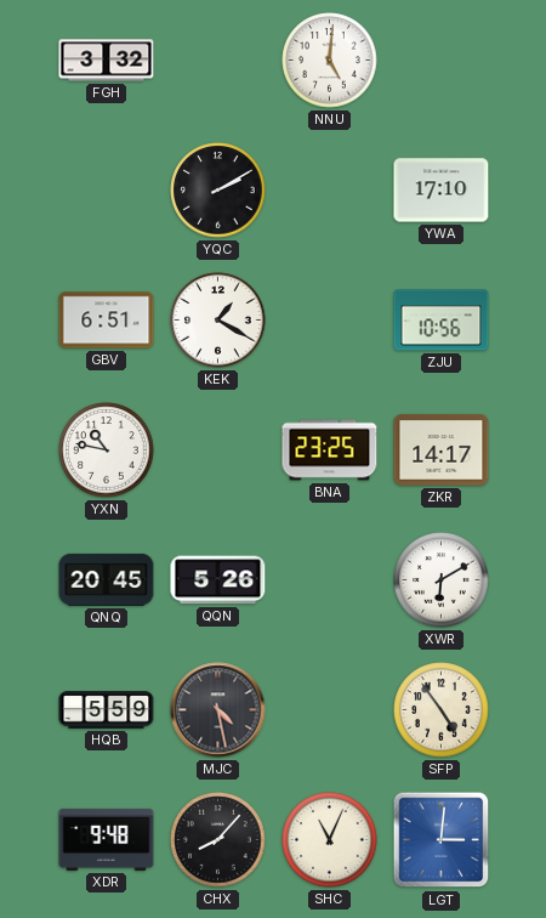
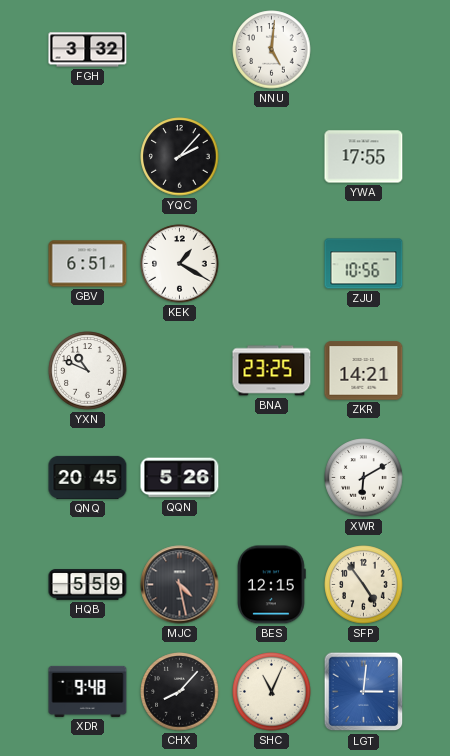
YQC: 2:10 -> 2:07 (180, 157)
YWA: 17:10 -> 17:55 (364, 157)
YXN: 10:47 -> 10:49 (88, 371)
ZKR: 14:17 -> 14:21 (364, 371)
BES: none -> 12:15 (271, 585)
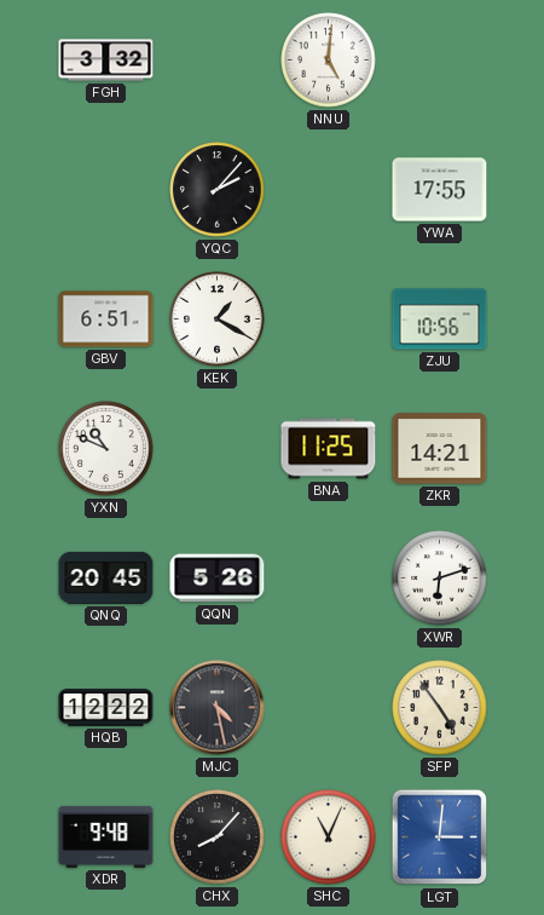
BNA: 23:25 -> 11:25 (329, 449)
XWR: 6:10 -> 6:12 (440, 579)
HQB: 5:59 -> 12:22 (106, 708)
BES: 12:15 -> none (271, 585)
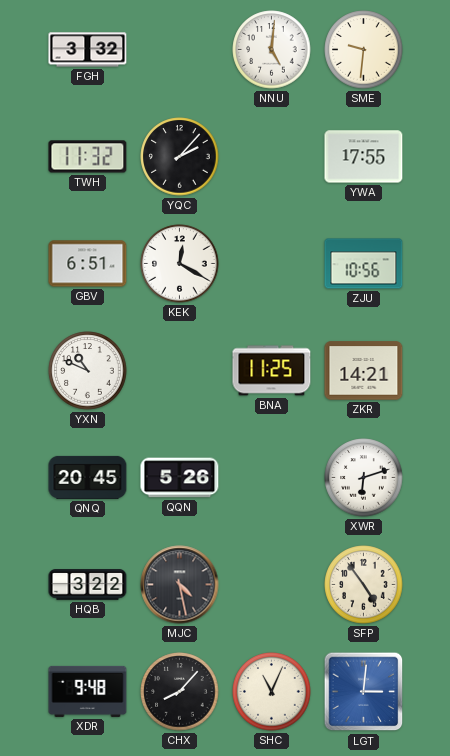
SME: none -> 9:31 (364, 50)
TWH: none -> 11:32 (88, 157)
KEK: 1:20 -> 12:20 (180, 264)
HQB: 12:22 -> 3:22 (88, 585)
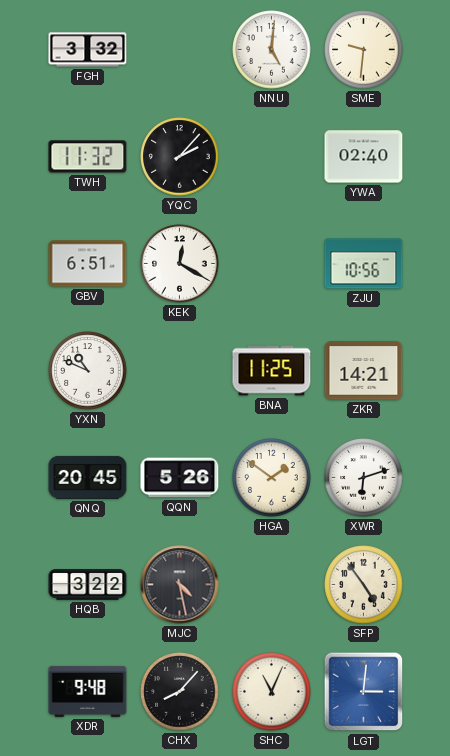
YWA: 17:55 -> 02:40 (364, 157)
HGA: none -> 1:51 (272, 478)
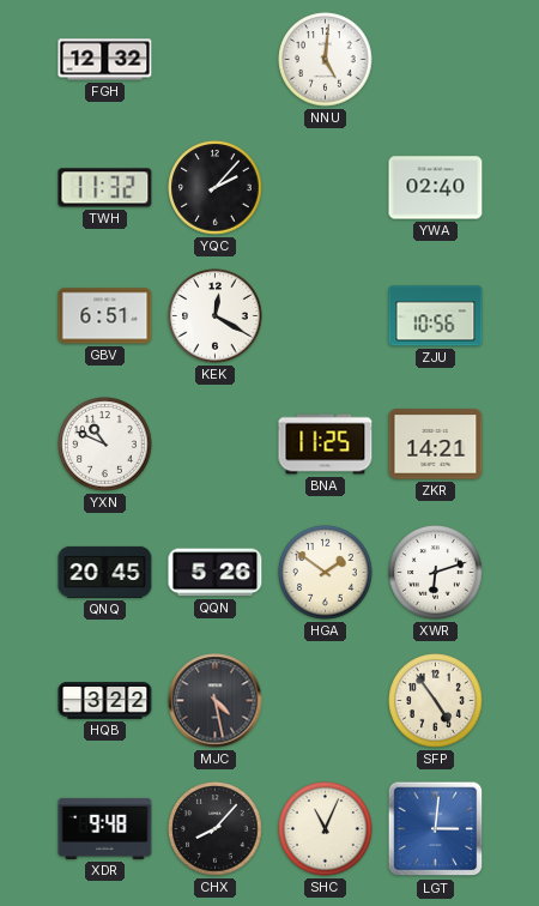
FGH: 3:32 -> 12:32 (105, 60)
SME: 9:31 -> none (364, 50)
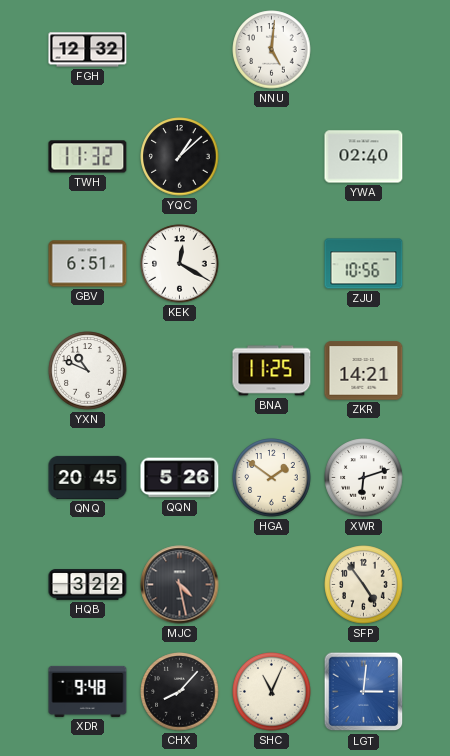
YQC: 2:07 -> 1:08 (180, 157)
